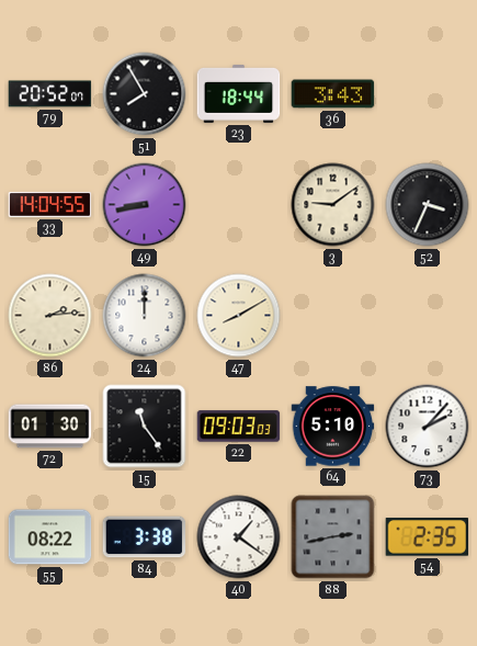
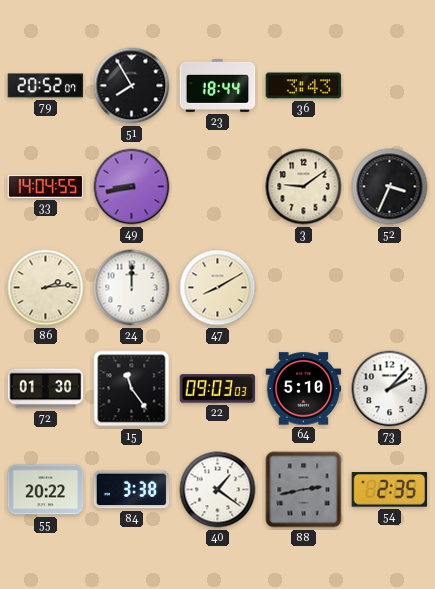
55: 08:22 -> 20:22 (46, 490)
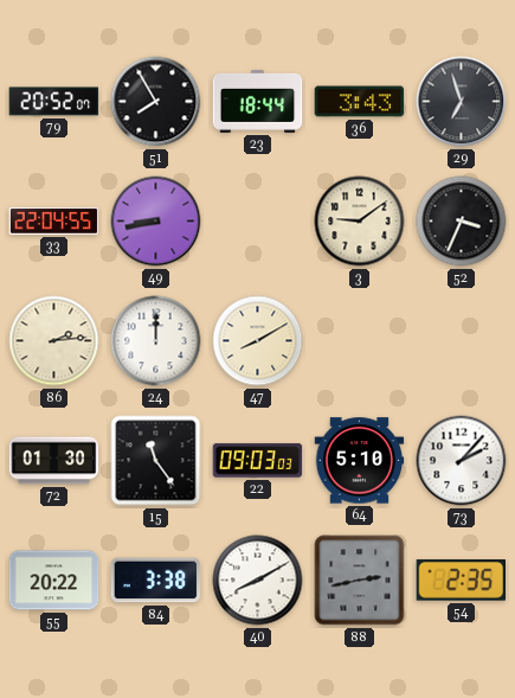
29: none -> 6:57 (462, 102)
33: 14:04 -> 22:04 (54, 220)
40: 1:21 -> 8:10 (258, 581)
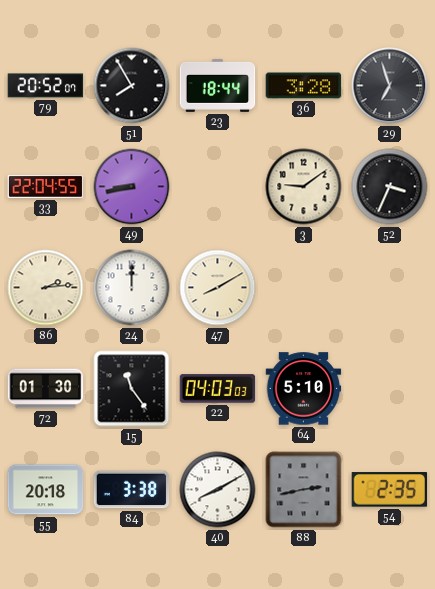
36: 3:43 -> 3:28 (304, 86)
22: 09:03 -> 04:03 (218, 389)
73: 2:07 -> none (462, 461)
55: 20:22 -> 20:18 (46, 490)
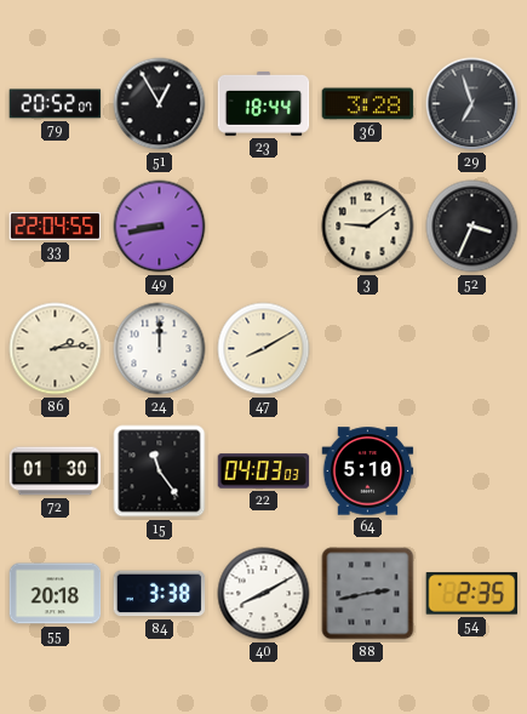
51: 7:55 -> 12:55 (160, 104)
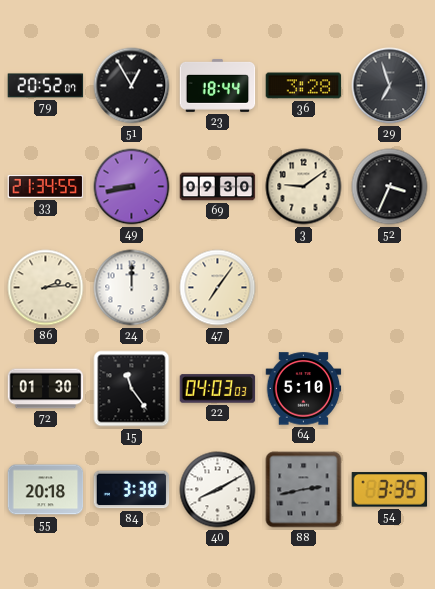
33: 22:04 -> 21:34 (46, 186)
69: none -> 09:30 (218, 187)
47: 8:10 -> 7:06 (218, 288)
54: 2:35 -> 3:35 (390, 490)
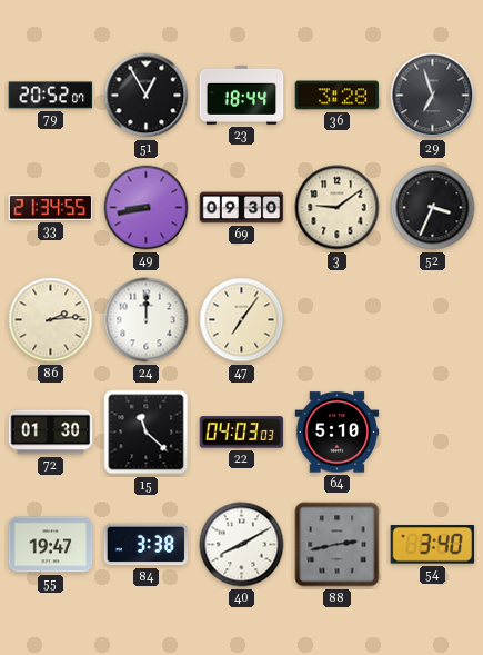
15: 11:24 -> 11:22 (147, 433)
55: 20:18 -> 19:47 (51, 545)
54: 3:35 -> 3:40 (433, 545)
